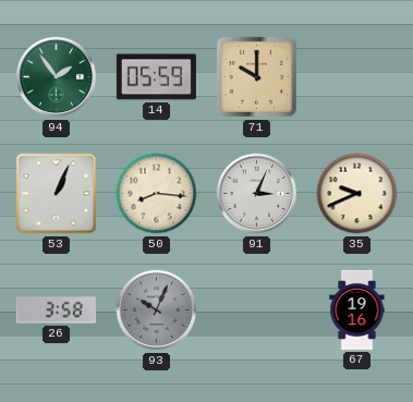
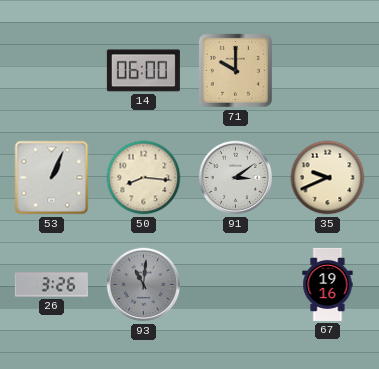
94: 1:54 -> none (57, 77)
14: 05:59 -> 06:00 (143, 71)
91: 3:04 -> 3:09 (236, 178)
26: 3:58 -> 3:26 (51, 285)
93: 10:04 -> 11:01 (144, 285)
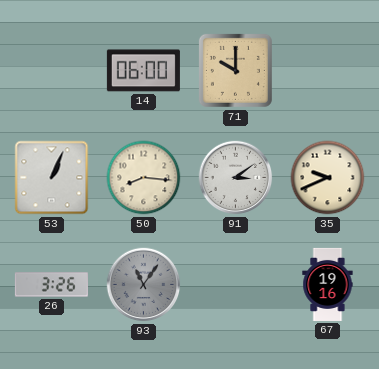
93: 11:01 -> 11:06 (144, 285)
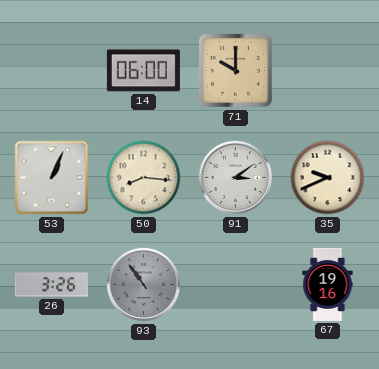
93: 11:06 -> 10:54 (144, 285)
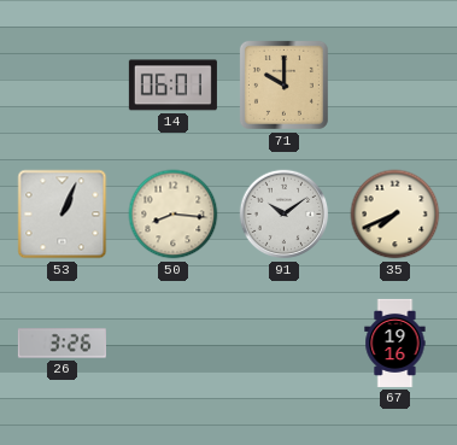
14: 06:00 -> 06:01 (172, 86)
91: 3:09 -> 10:09 (285, 215)
35: 9:41 -> 7:41 (396, 215)
93: 10:54 -> none (144, 285)
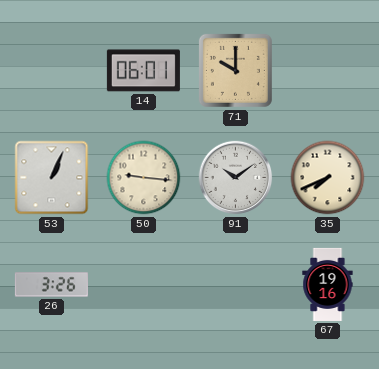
50: 8:16 -> 9:16 (144, 178)
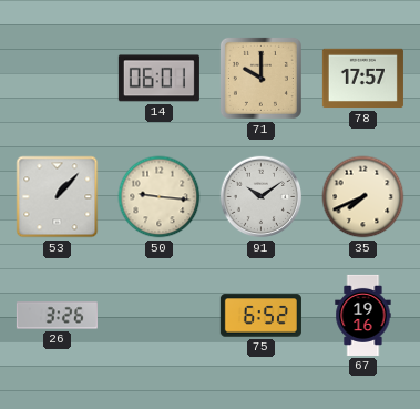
78: none -> 17:57 (362, 79)
53: 1:04 -> 1:07 (58, 197)
75: none -> 6:52 (260, 316)
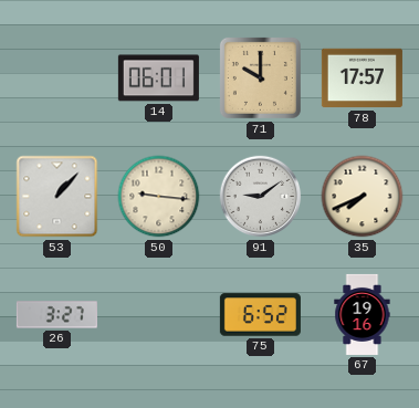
91: 10:09 -> 9:09 (261, 197)
26: 3:26 -> 3:27 (56, 315)
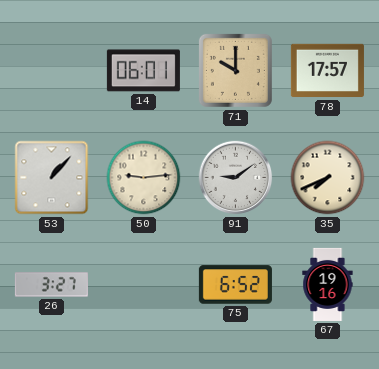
50: 9:16 -> 9:14 (144, 178)
